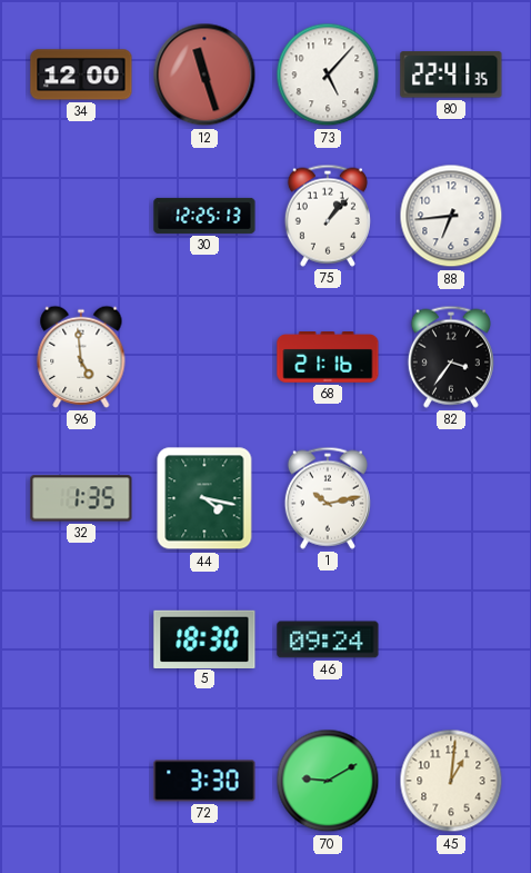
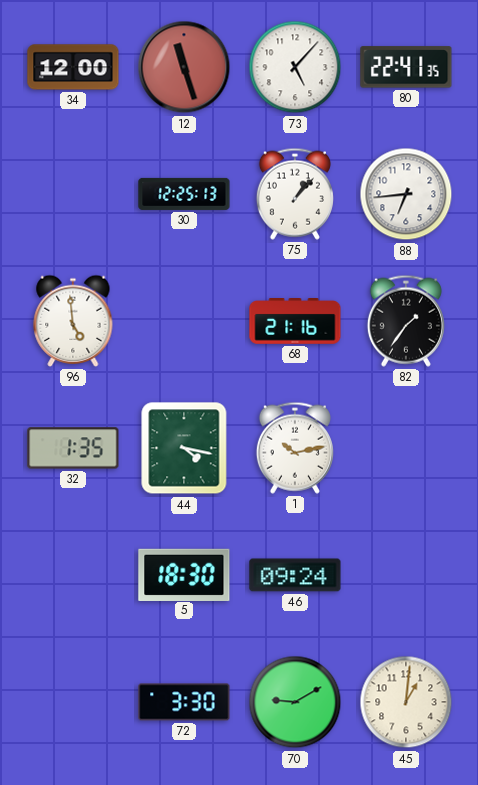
82: 3:36 -> 1:36 (406, 321)
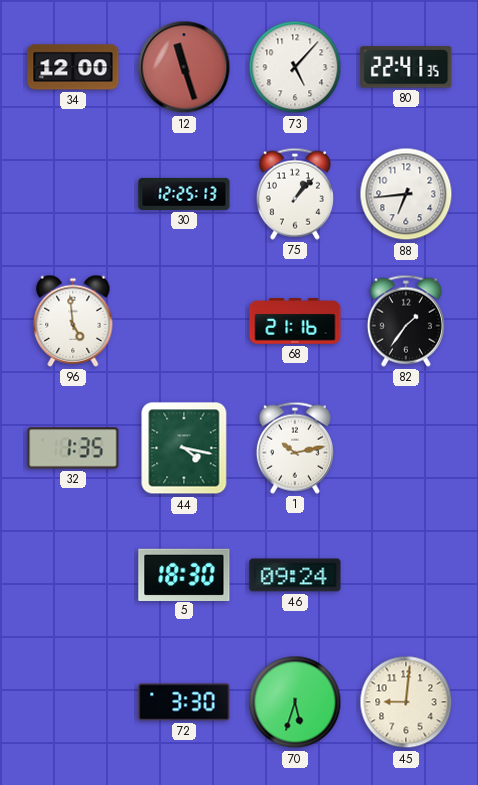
70: 9:10 -> 5:33 (295, 702)
45: 1:01 -> 9:01 (406, 702)
